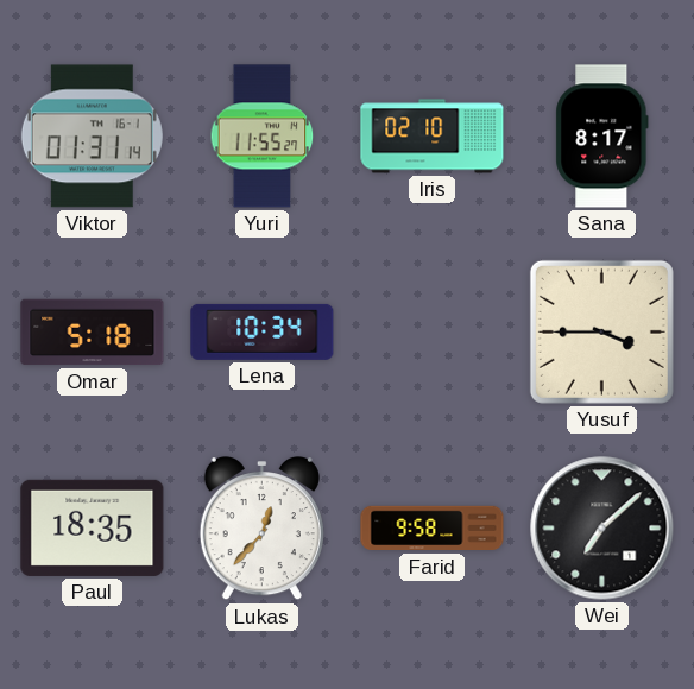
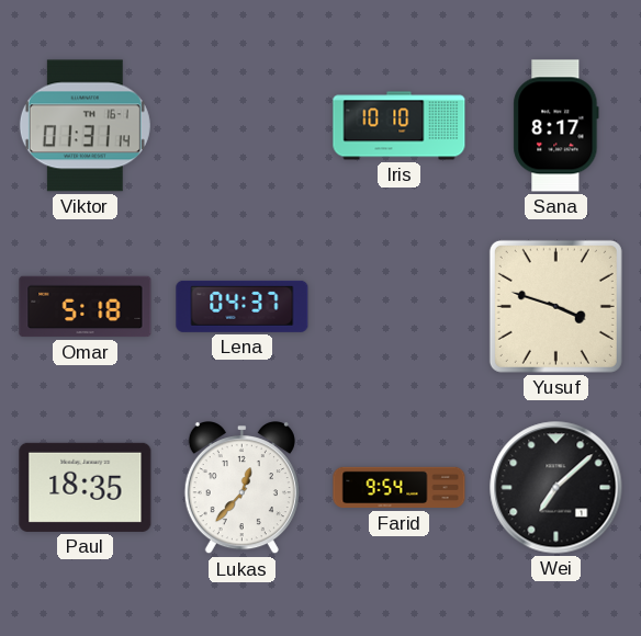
Yuri: 11:55 -> none (263, 137)
Iris: 02:10 -> 10:10 (400, 126)
Lena: 10:34 -> 04:37 (243, 306)
Yusuf: 3:45 -> 3:48 (555, 306)
Farid: 9:58 -> 9:54 (400, 488)
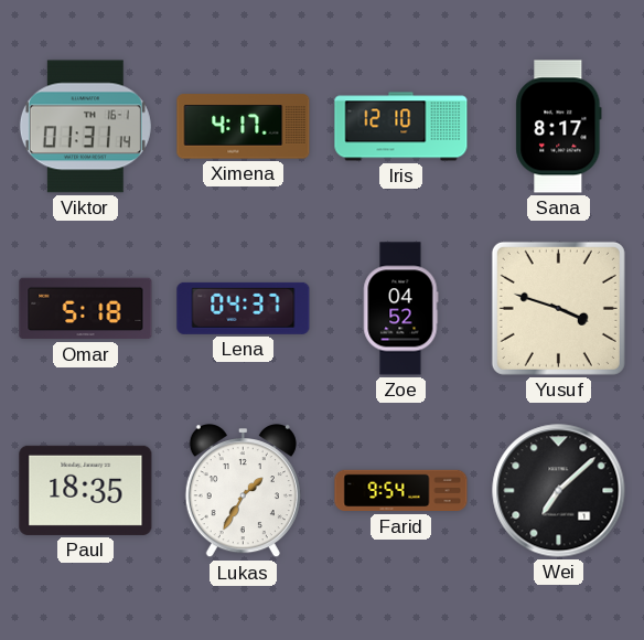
Ximena: none -> 4:17 (244, 127)
Iris: 10:10 -> 12:10 (401, 127)
Zoe: none -> 04:52 (400, 309)
Lukas: 12:37 -> 1:35 (243, 492)
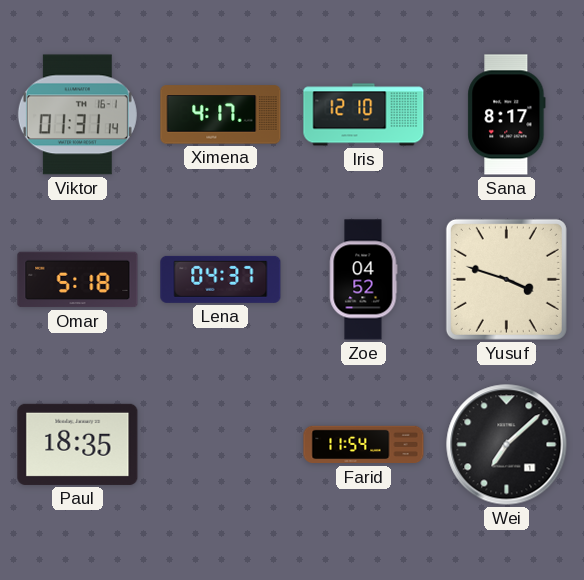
Lukas: 1:35 -> none (243, 492)
Farid: 9:54 -> 11:54 (364, 445)
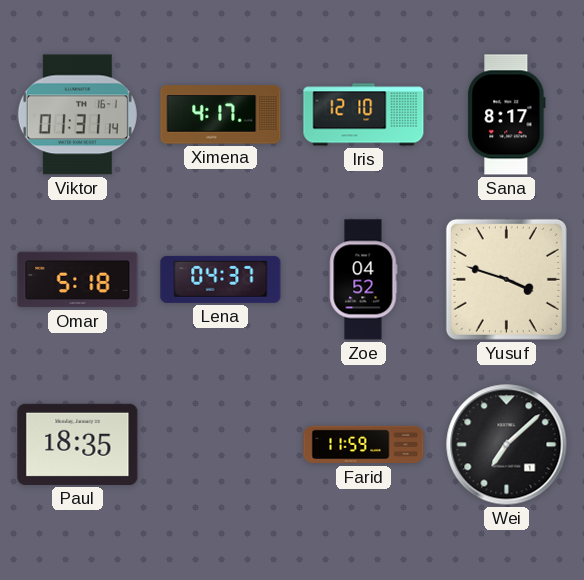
Farid: 11:54 -> 11:59 (364, 445)
